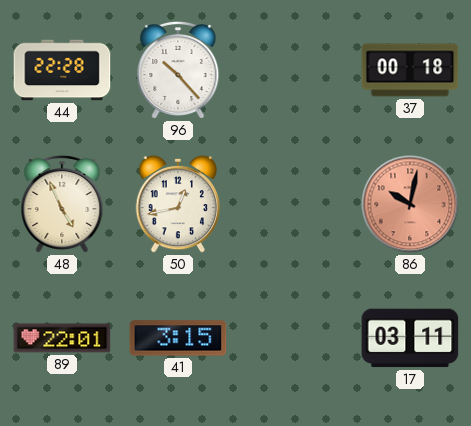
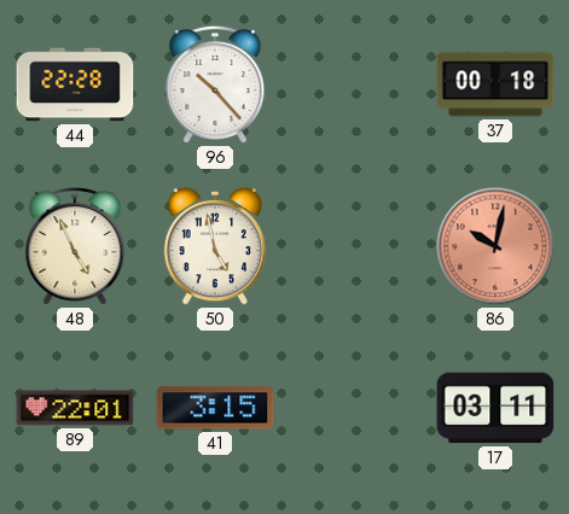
50: 12:43 -> 4:58 (215, 246)
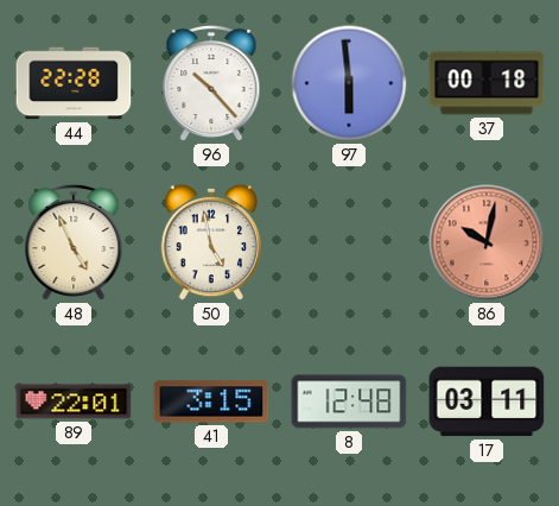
97: none -> 5:59 (349, 83)
8: none -> 12:48 (349, 401)
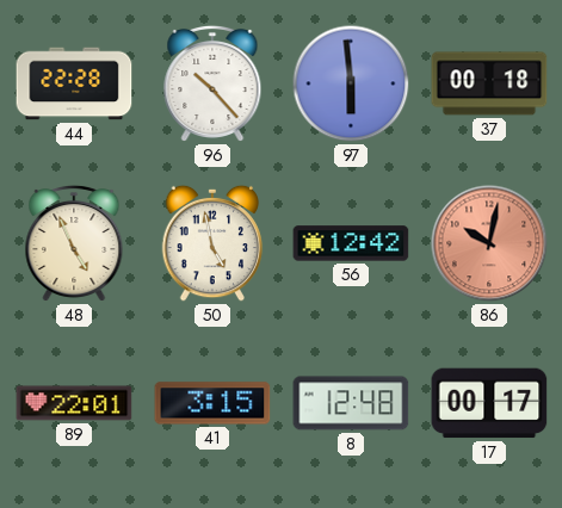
56: none -> 12:42 (351, 243)
17: 03:11 -> 00:17 (489, 403)
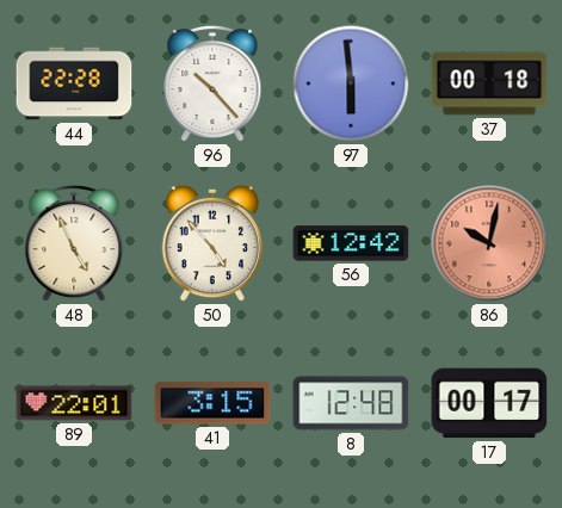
50: 4:58 -> 4:53 (212, 243)
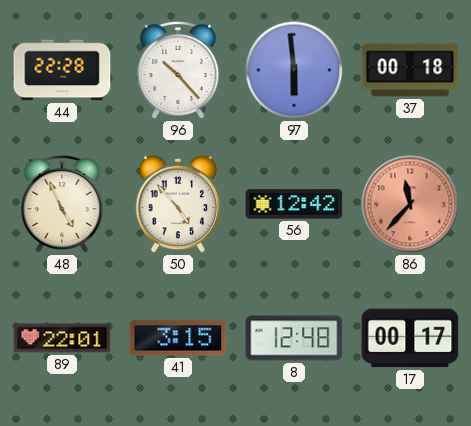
86: 10:02 -> 11:37 (410, 204)
